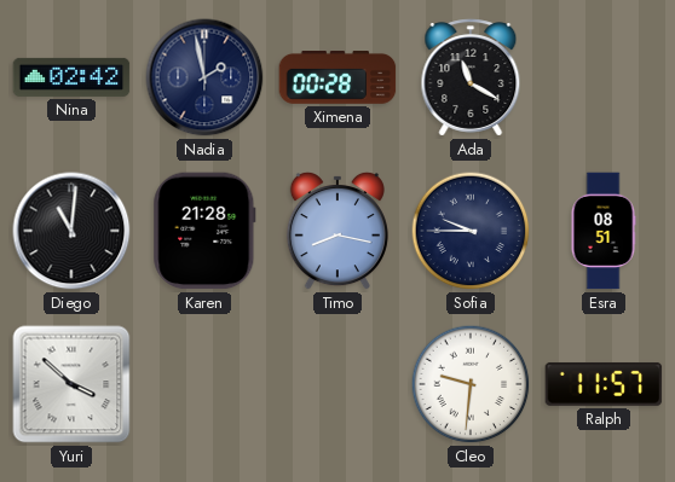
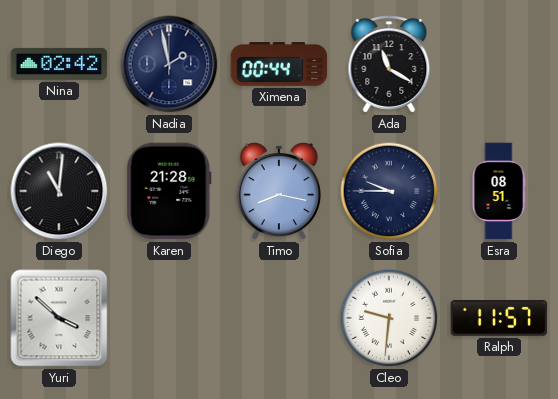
Ximena: 00:28 -> 00:44 (279, 65)
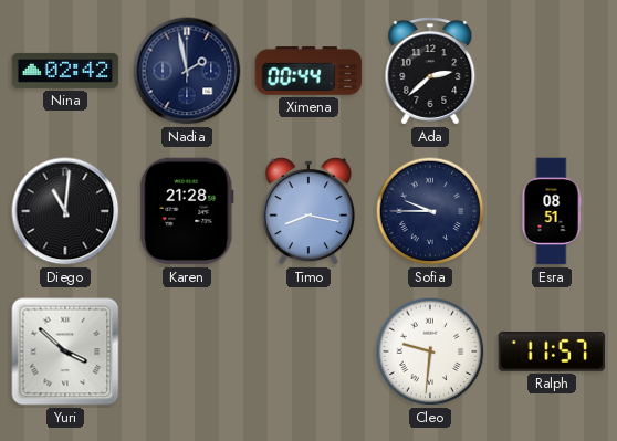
Ada: 11:20 -> 2:38 (430, 71)
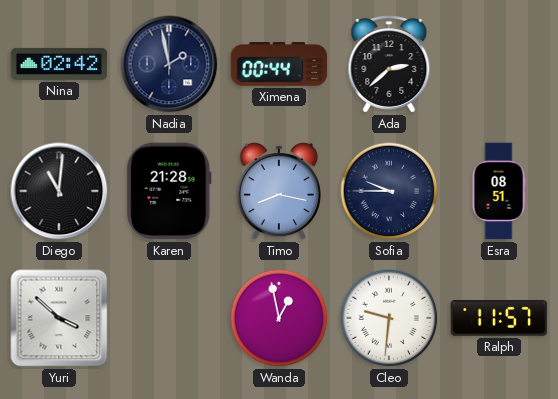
Wanda: none -> 12:58 (279, 318)
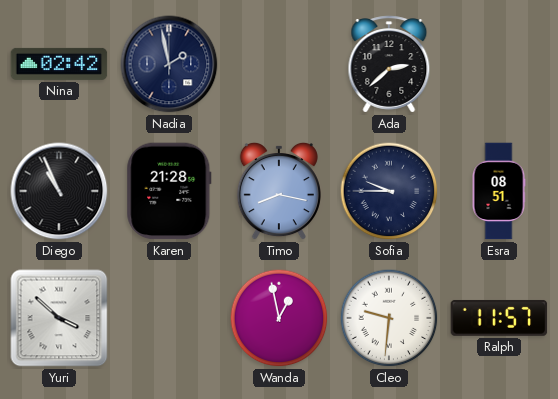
Ximena: 00:44 -> none (279, 65)
Diego: 11:01 -> 10:56 (59, 191)
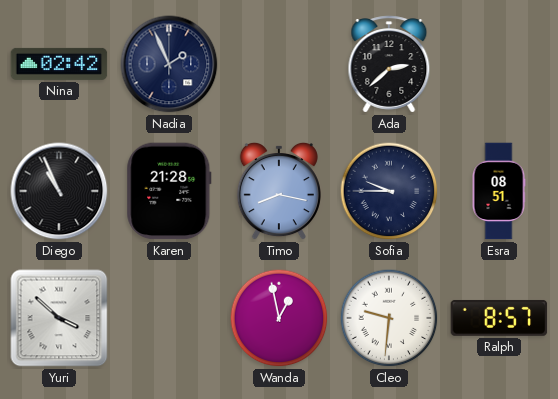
Nadia: 1:58 -> 1:56 (169, 64)
Ralph: 11:57 -> 8:57 (499, 318)
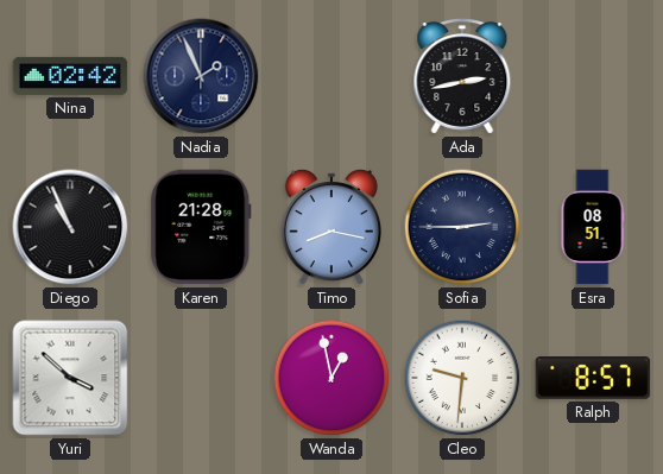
Ada: 2:38 -> 2:43 (462, 76)
Sofia: 9:45 -> 2:45 (462, 227)
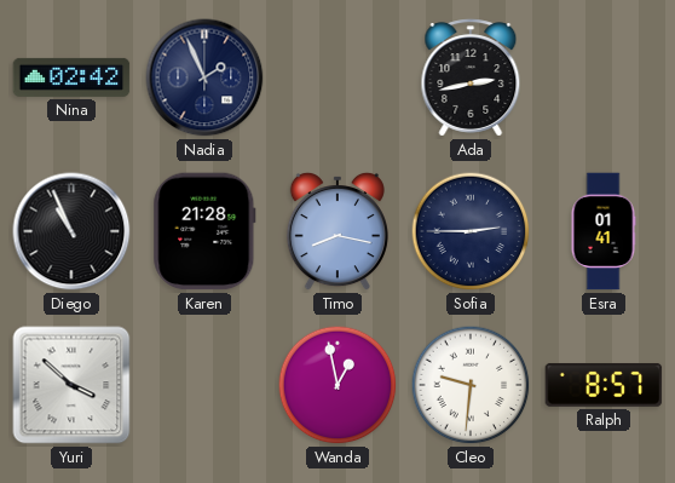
Esra: 08:51 -> 01:41 (604, 231)
